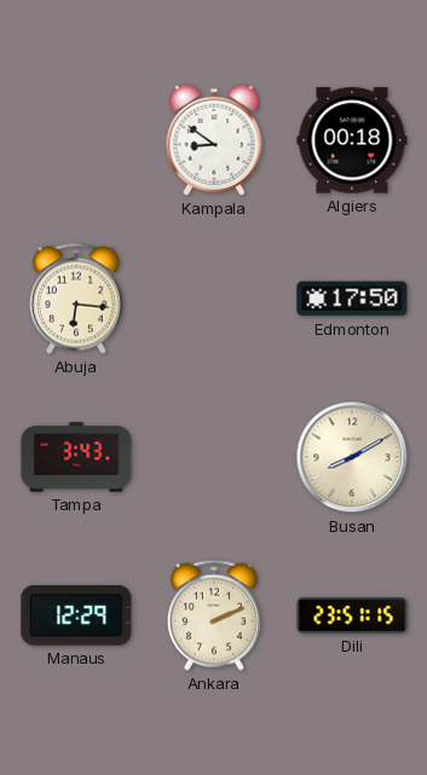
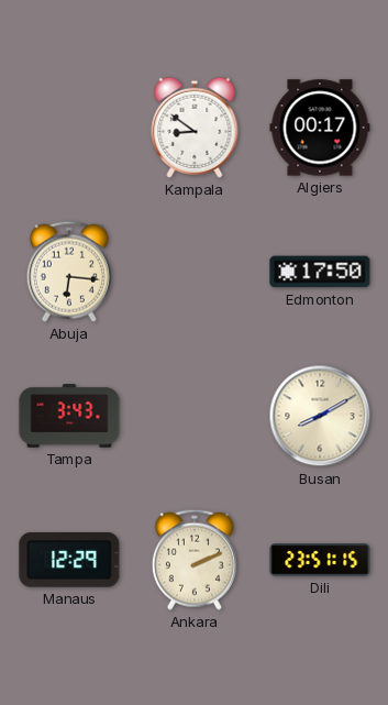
Algiers: 00:18 -> 00:17 (320, 128)
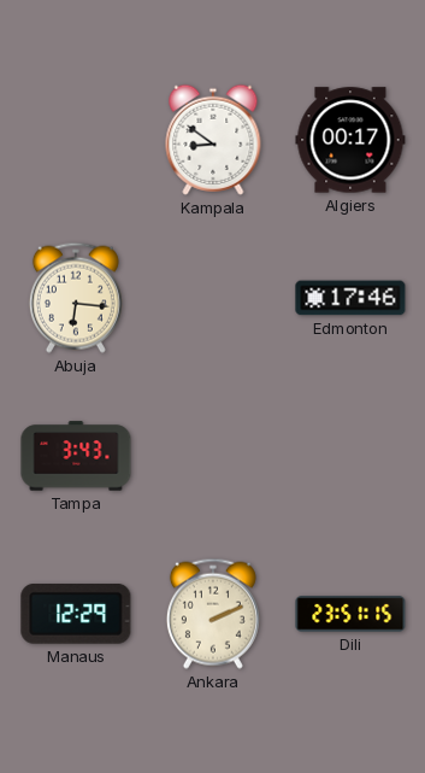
Edmonton: 17:50 -> 17:46 (350, 298)
Busan: 8:10 -> none (320, 416)
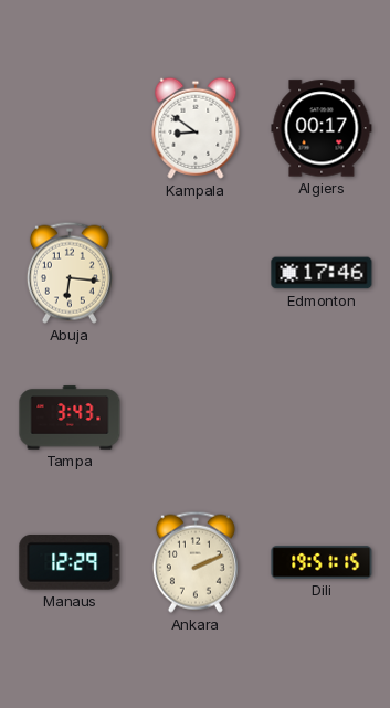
Dili: 23:51 -> 19:51 (322, 562)
